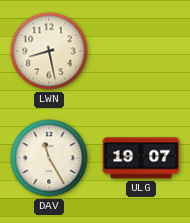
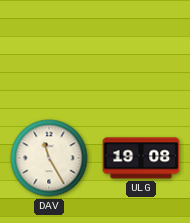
LWN: 8:28 -> none (49, 51)
ULG: 19:07 -> 19:08 (141, 158)
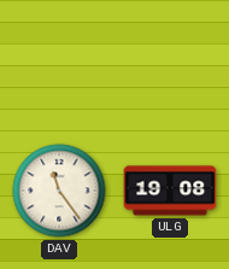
DAV: 11:25 -> 11:24 (59, 191)
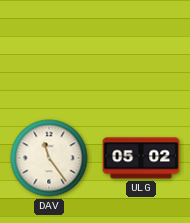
ULG: 19:08 -> 05:02 (141, 158)
